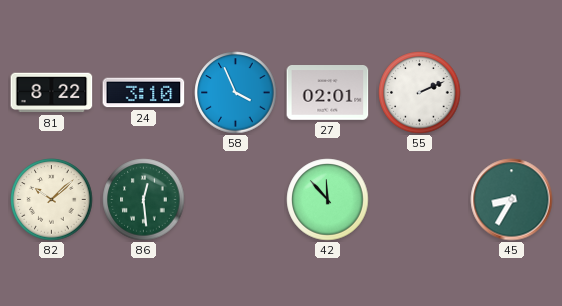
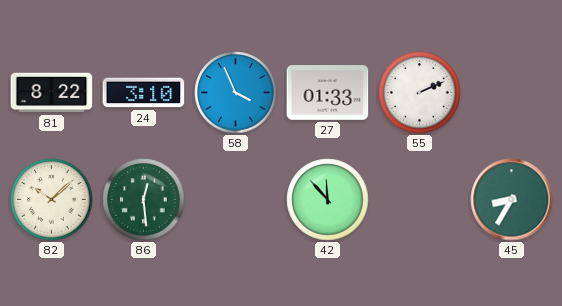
27: 02:01 -> 01:33 (328, 93)
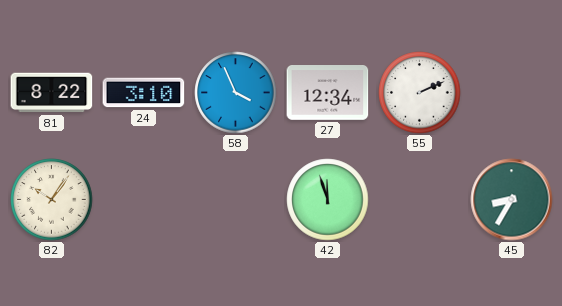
27: 01:33 -> 12:34 (328, 93)
82: 10:08 -> 10:06 (52, 200)
86: 12:29 -> none (144, 200)
42: 11:53 -> 11:57 (328, 200)
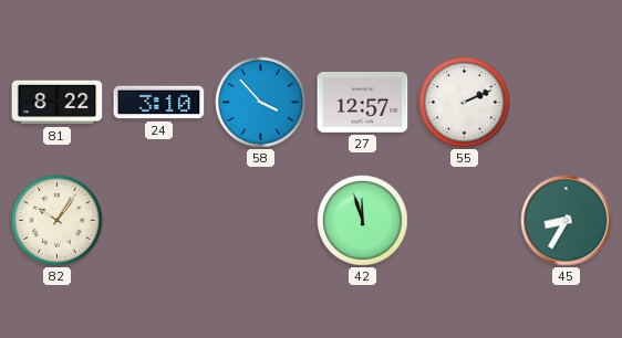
58: 3:56 -> 3:53 (261, 103)
27: 12:34 -> 12:57 (363, 103)
